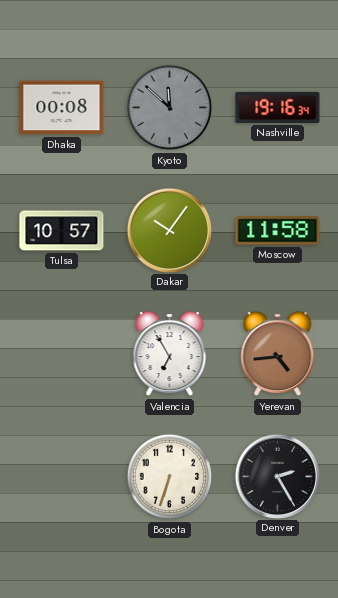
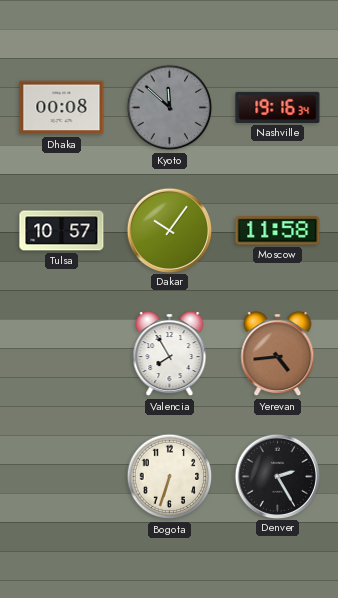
Valencia: 6:55 -> 7:55 (170, 354)
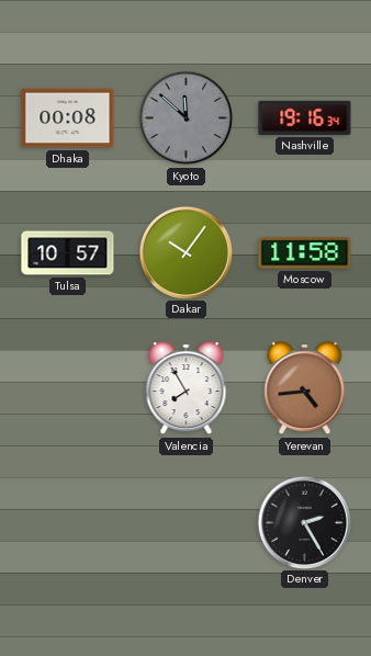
Bogota: 6:33 -> none (170, 477)
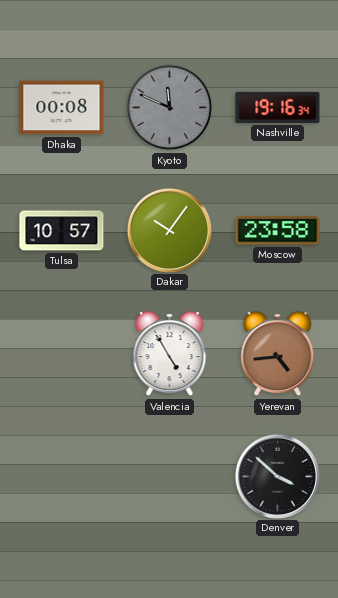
Kyoto: 11:52 -> 11:49 (170, 108)
Moscow: 11:58 -> 23:58 (278, 231)
Valencia: 7:55 -> 4:55 (170, 354)
Denver: 2:25 -> 3:52 (277, 476)
